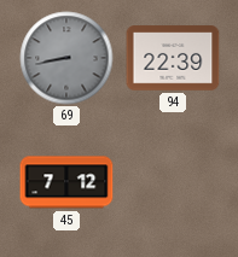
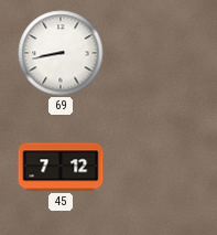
69 dial: grey -> white (61, 53)
94: 22:39 -> none (173, 58)
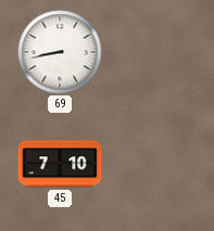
45: 7:12 -> 7:10 (60, 164)
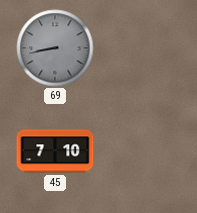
69 dial: white -> grey (55, 48)
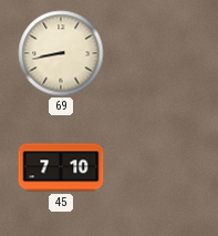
69 dial: grey -> cream (61, 53)
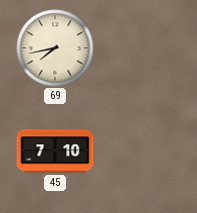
69: 8:43 -> 7:43 (55, 48)
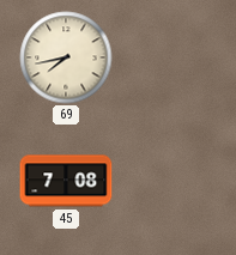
45: 7:10 -> 7:08 (66, 181)
